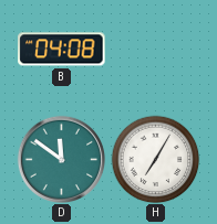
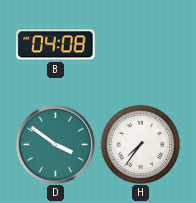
D: 11:51 -> 3:51 (55, 144)
H: 7:05 -> 7:36 (140, 144)
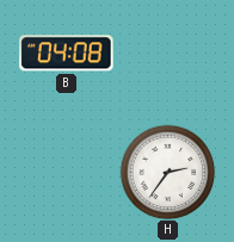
D: 3:51 -> none (55, 144)
H: 7:36 -> 2:36 (167, 172)
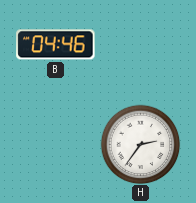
B: 04:08 -> 04:46 (56, 45)
